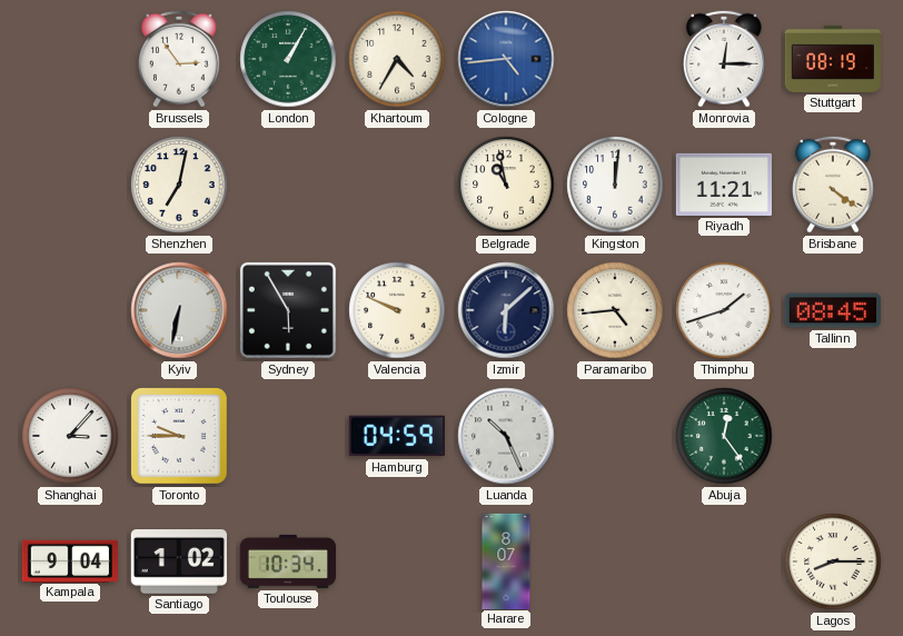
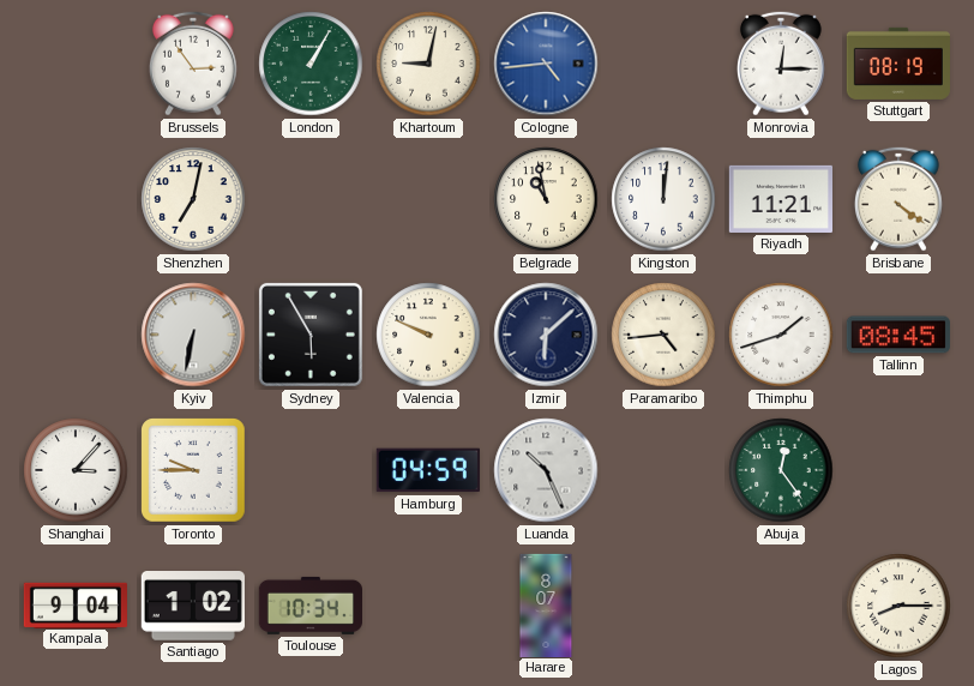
Khartoum: 4:35 -> 9:02 (428, 64)
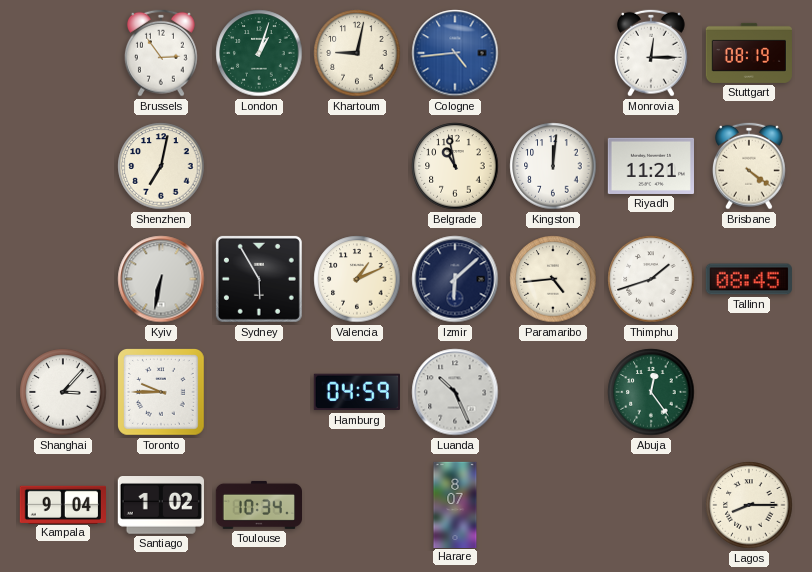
London: 1:05 -> 1:03 (259, 53)
Valencia: 9:49 -> 1:11 (357, 279)
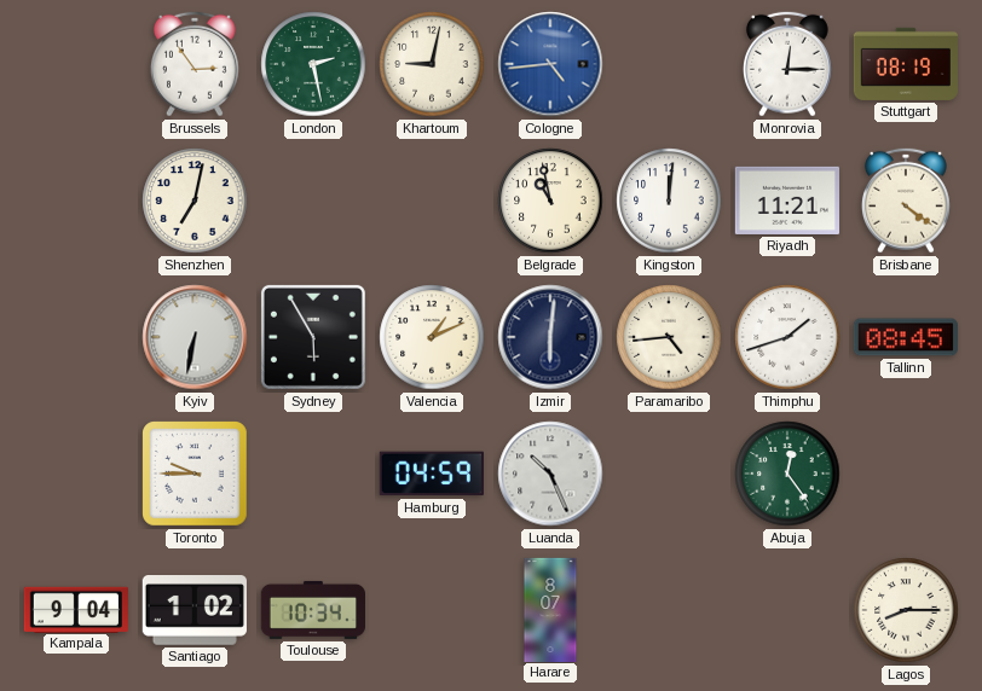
London: 1:03 -> 2:28 (313, 64)
Izmir: 6:08 -> 6:01 (550, 337)
Shanghai: 3:07 -> none (63, 392)
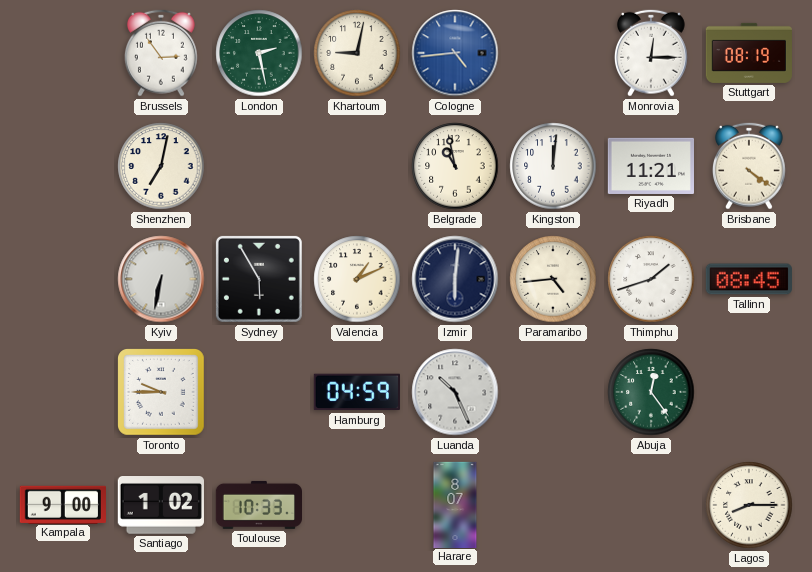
Kampala: 9:04 -> 9:00 (63, 504)
Toulouse: 10:34 -> 10:33 (258, 505)
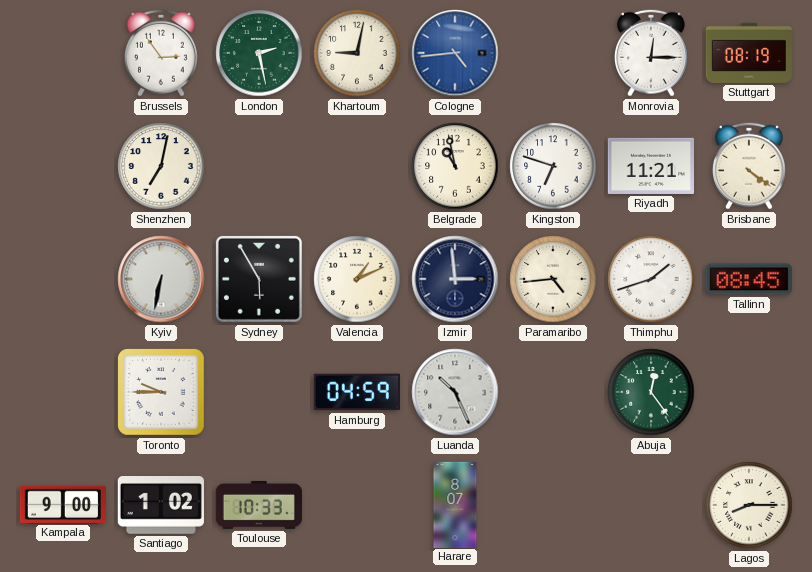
Kingston: 12:01 -> 6:48 (553, 166)
Izmir: 6:01 -> 2:59 (455, 279)
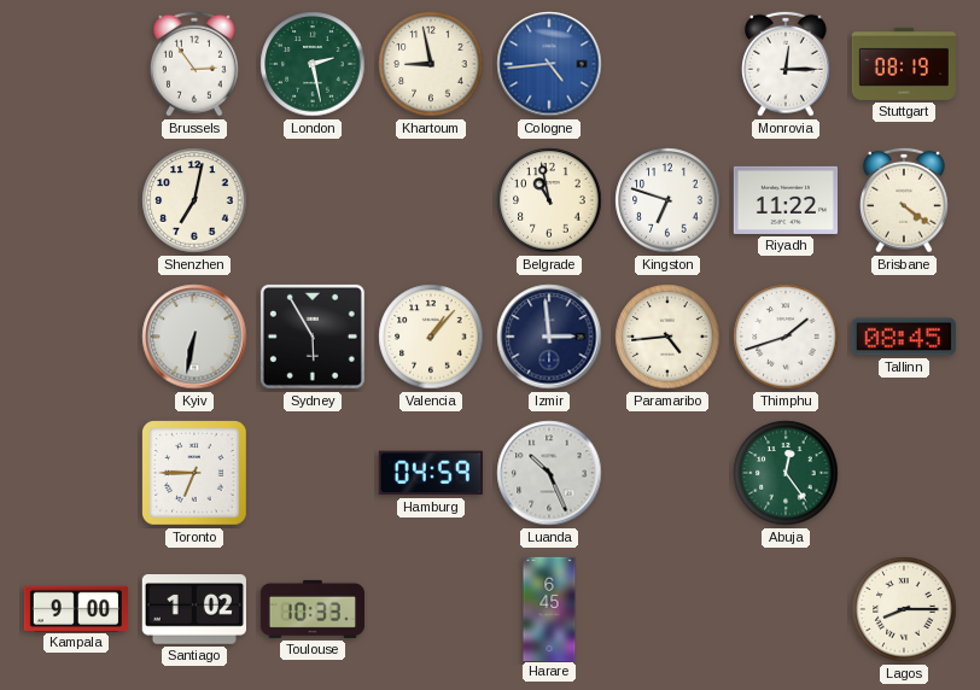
Khartoum: 9:02 -> 8:58 (431, 64)
Riyadh: 11:21 -> 11:22 (784, 200)
Valencia: 1:11 -> 1:07 (431, 337)
Toronto: 9:45 -> 6:45 (196, 474)
Harare: 8:07 -> 6:45 (549, 608)
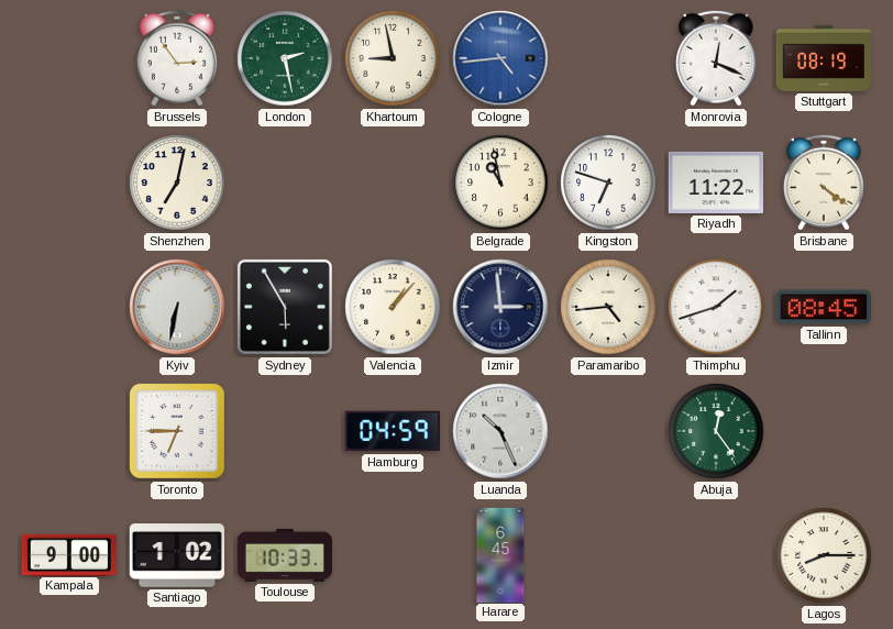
Monrovia: 12:15 -> 12:19 (716, 58)
